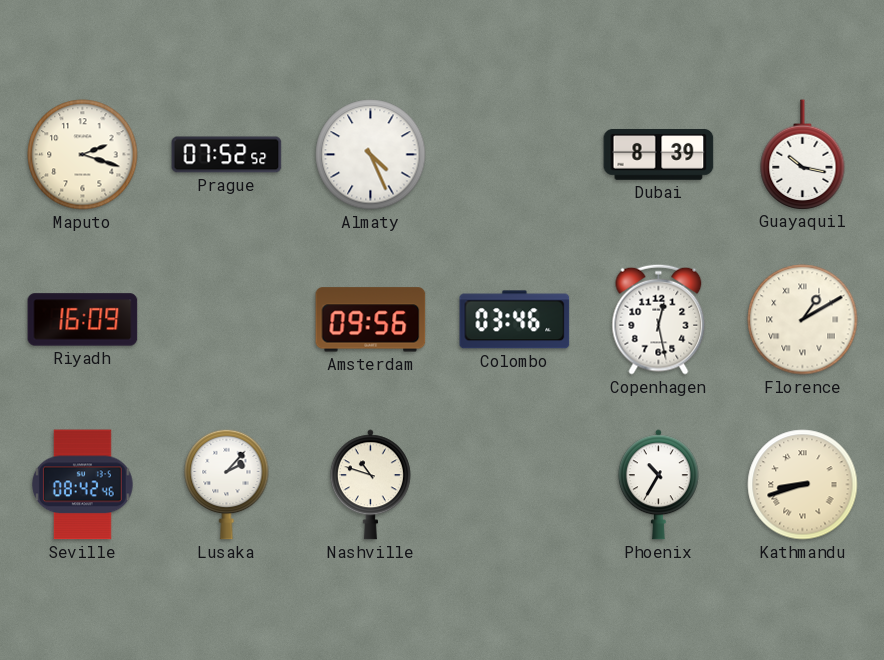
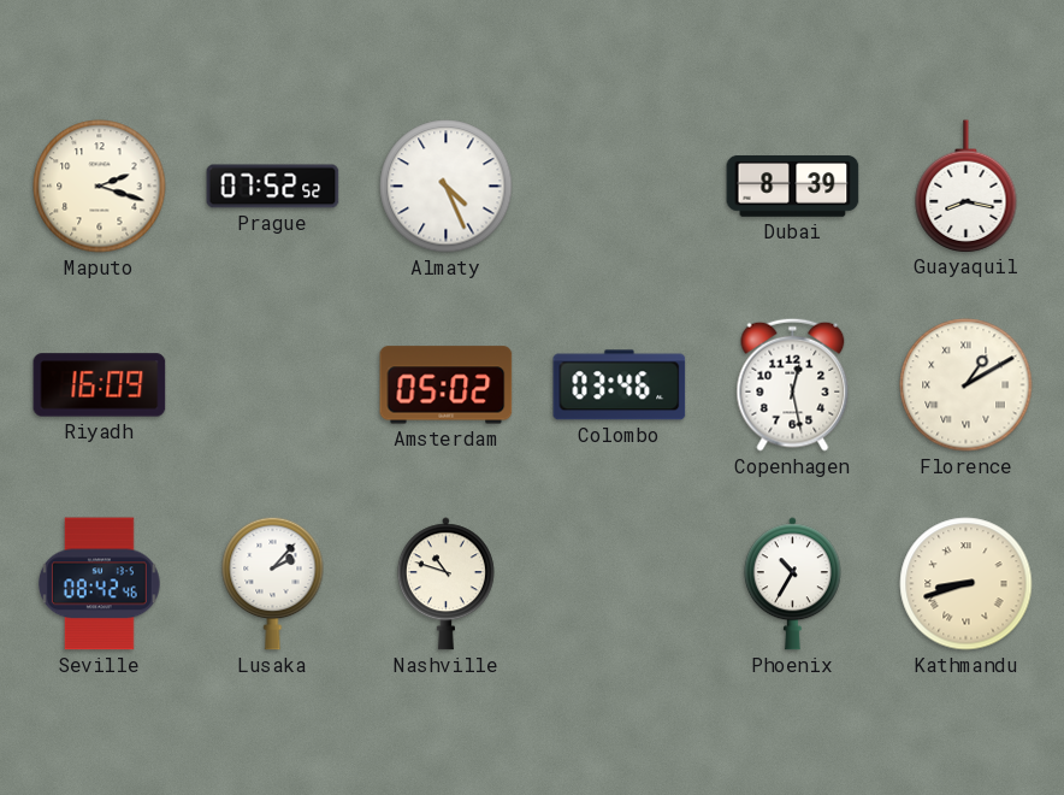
Guayaquil: 10:17 -> 8:17 (967, 185)
Amsterdam: 09:56 -> 05:02 (447, 385)
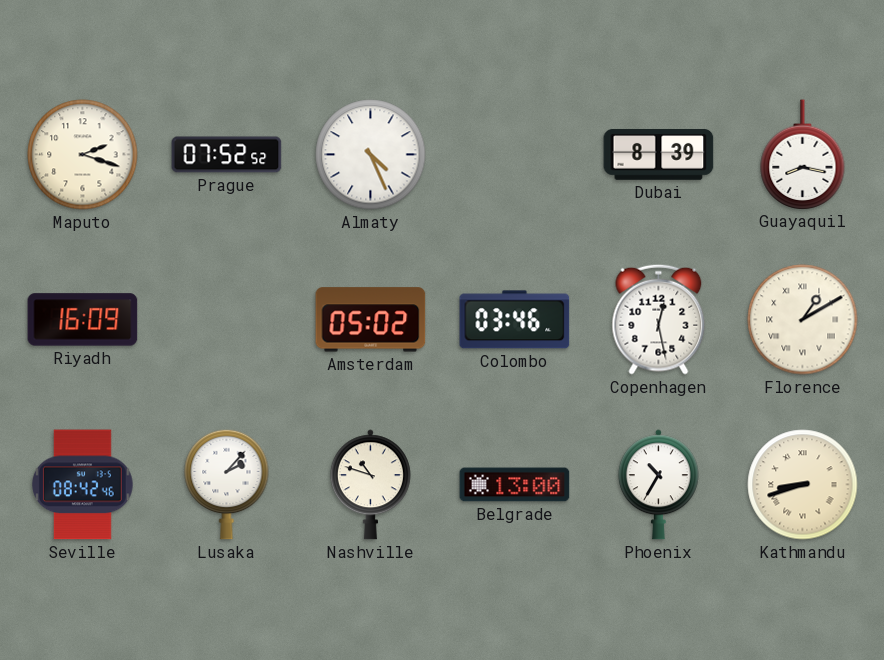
Belgrade: none -> 13:00 (515, 485)
